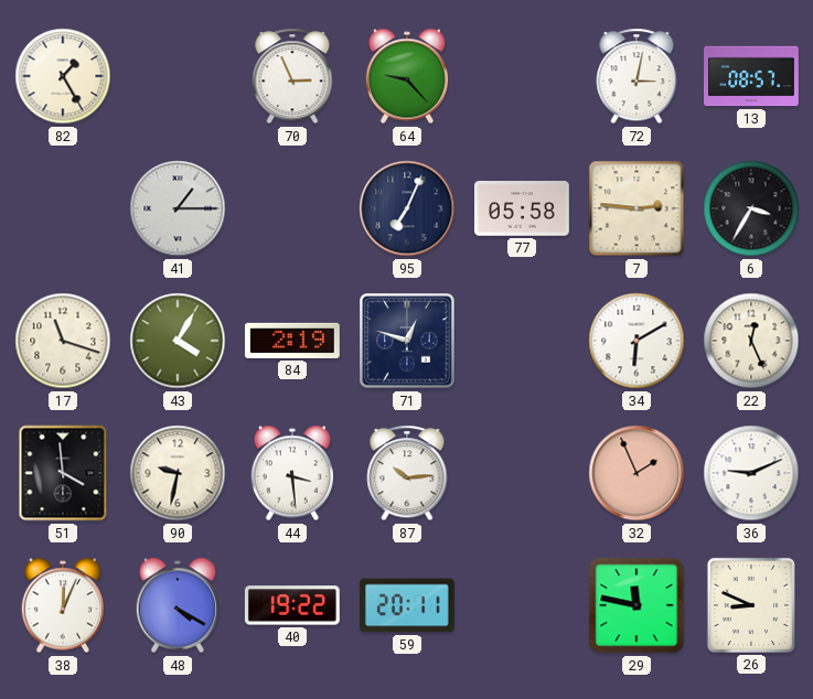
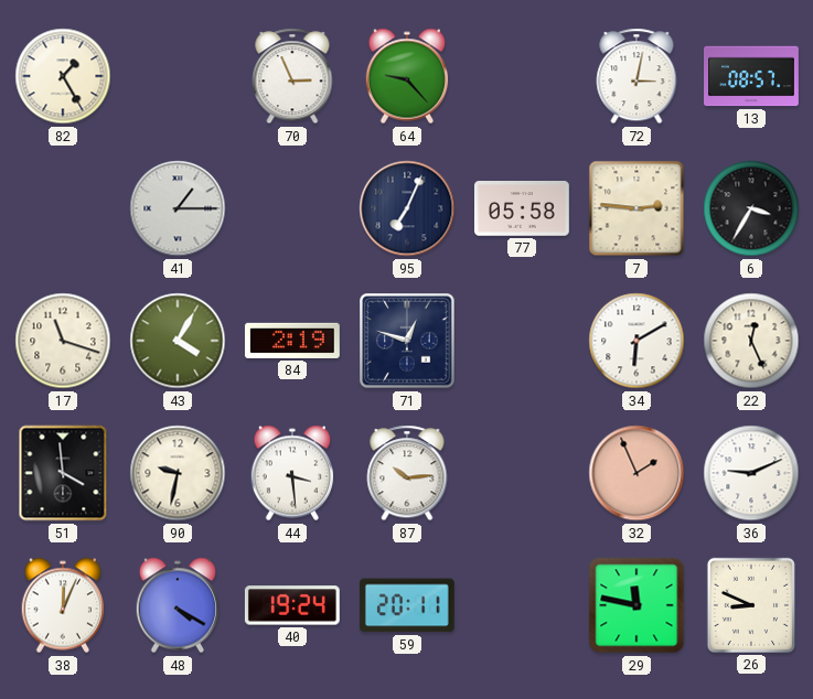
40: 19:22 -> 19:24 (292, 605)
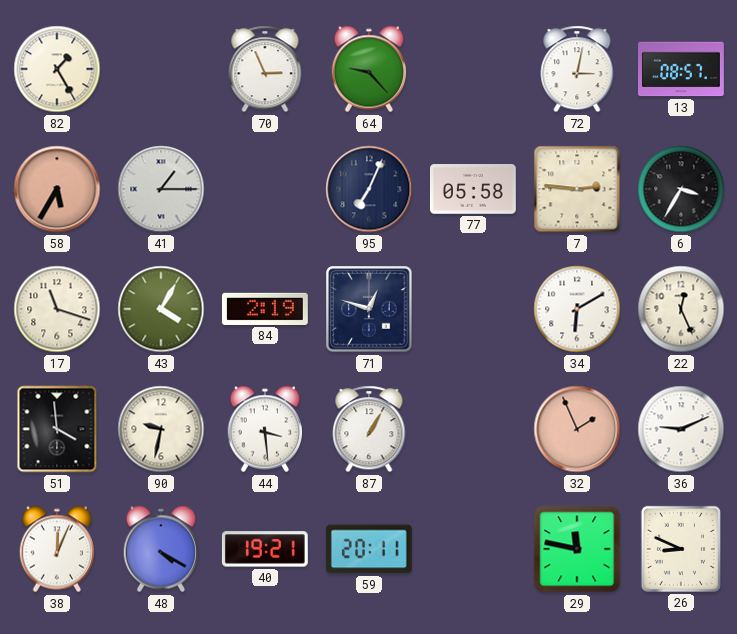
58: none -> 5:35 (57, 189)
87: 10:14 -> 1:05 (369, 429)
40: 19:24 -> 19:21 (265, 549)
